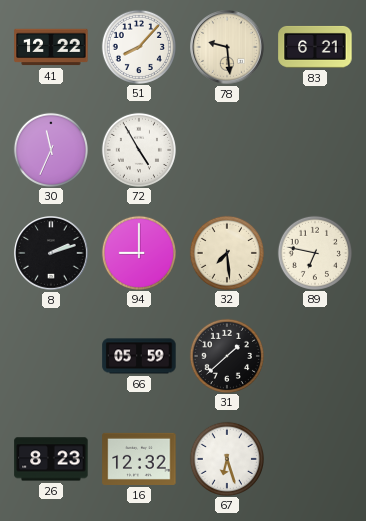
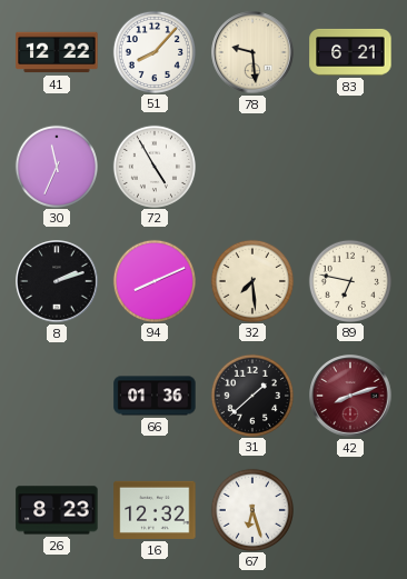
94: 9:00 -> 8:11 (153, 280)
66: 05:59 -> 01:36 (155, 396)
42: none -> 8:12 (350, 396)
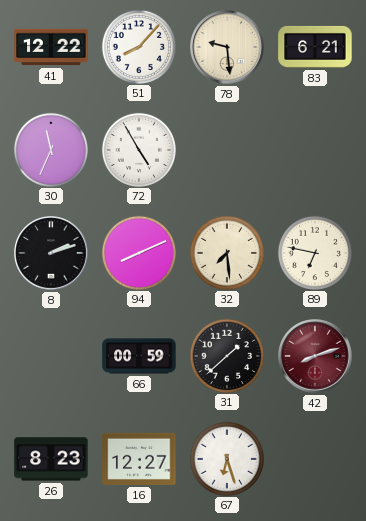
66: 01:36 -> 00:59 (139, 356)
16: 12:32 -> 12:27 (139, 459)
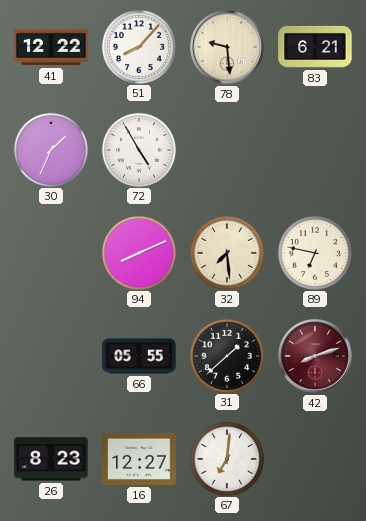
30: 11:34 -> 1:34 (50, 149)
8: 2:12 -> none (51, 253)
66: 00:59 -> 05:55 (139, 356)
67: 6:27 -> 7:01 (226, 458)
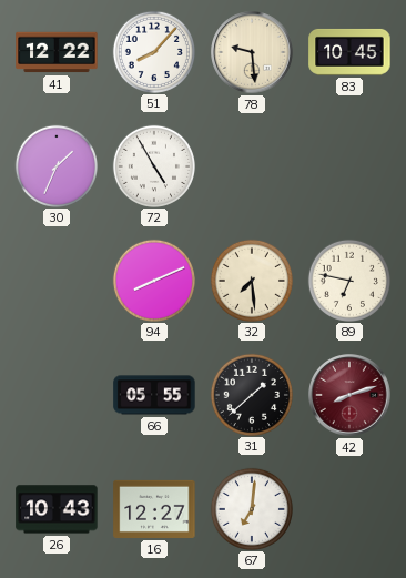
83: 6:21 -> 10:45 (349, 52)
26: 8:23 -> 10:43 (57, 509)
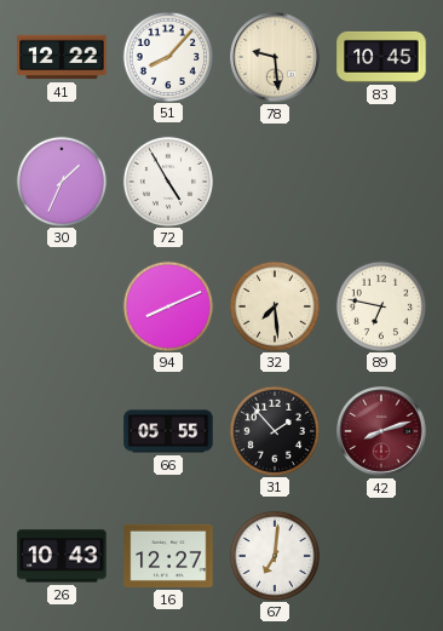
31: 1:38 -> 1:53 (274, 430)
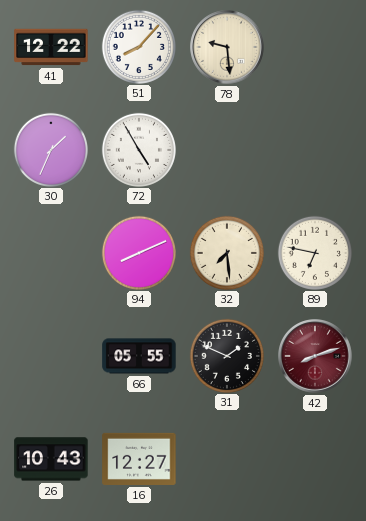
83: 10:45 -> none (381, 57)
31: 1:53 -> 1:49 (226, 355)
67: 7:01 -> none (274, 555)
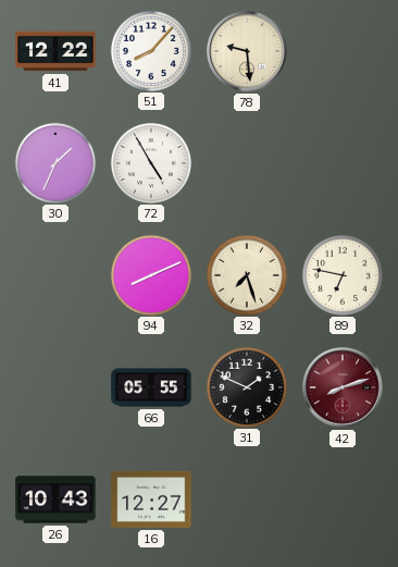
32: 7:29 -> 7:27 (246, 274)
